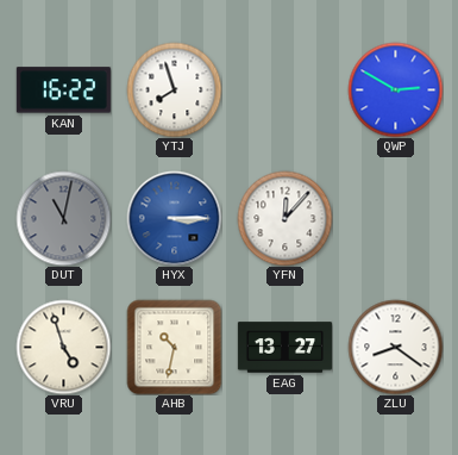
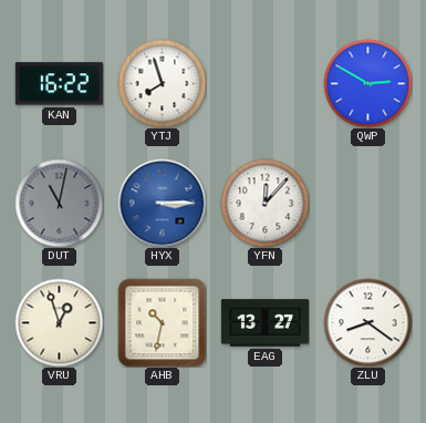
VRU: 4:57 -> 12:57 (59, 322)
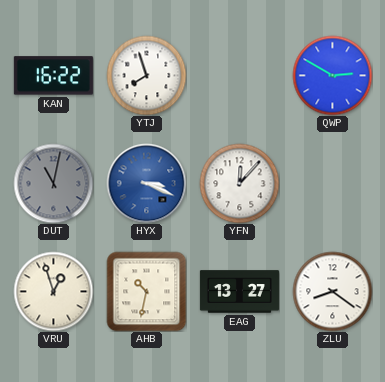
HYX: 3:15 -> 3:19 (146, 183)
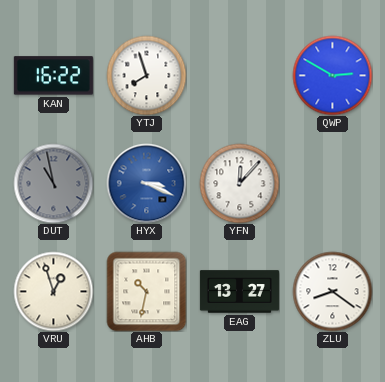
DUT: 11:02 -> 10:58 (53, 183)
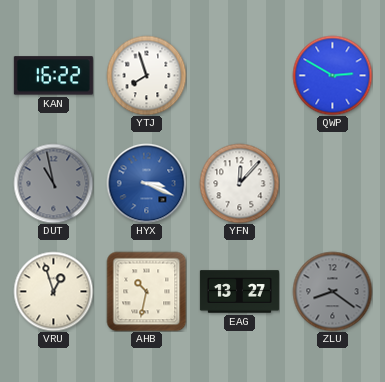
ZLU dial: white -> grey (332, 291)
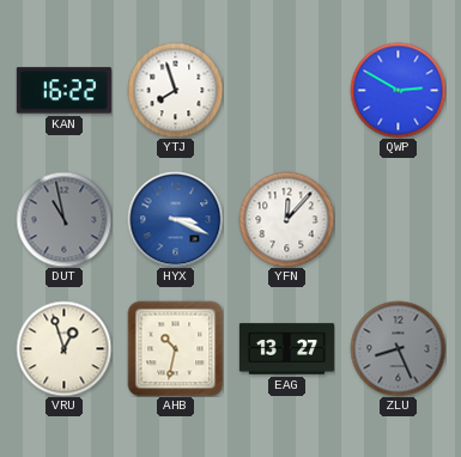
ZLU: 8:21 -> 8:26 (398, 348)
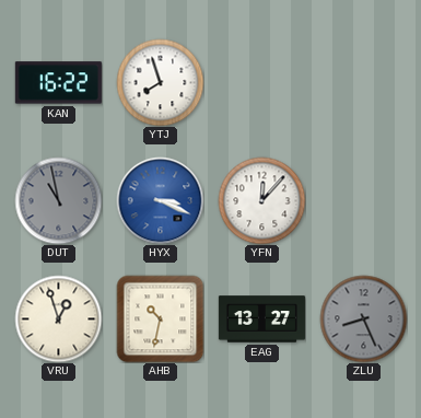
QWP: 2:50 -> none (398, 90)
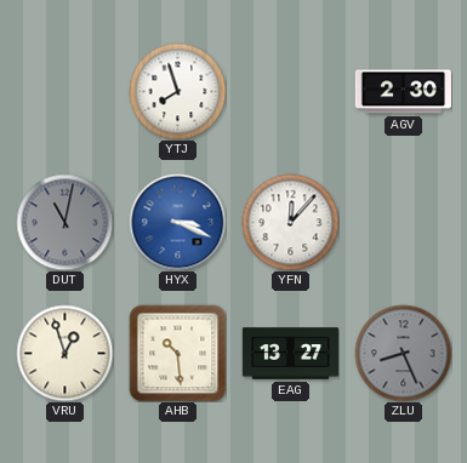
KAN: 16:22 -> none (58, 83)
AGV: none -> 2:30 (403, 92)
DUT: 10:58 -> 11:02 (64, 222)
AHB: 10:32 -> 10:29 (177, 353)
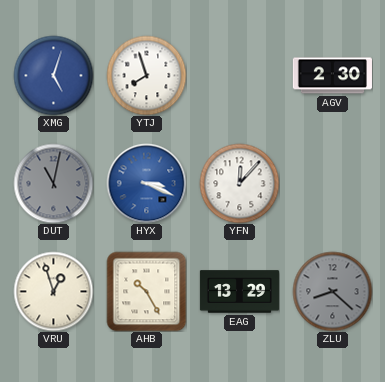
XMG: none -> 5:03 (53, 75)
AHB: 10:29 -> 10:25 (146, 291)
EAG: 13:27 -> 13:29 (239, 292)
ZLU: 8:26 -> 8:22 (332, 291)
